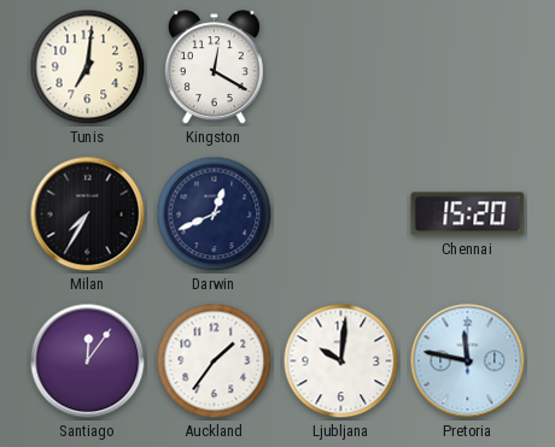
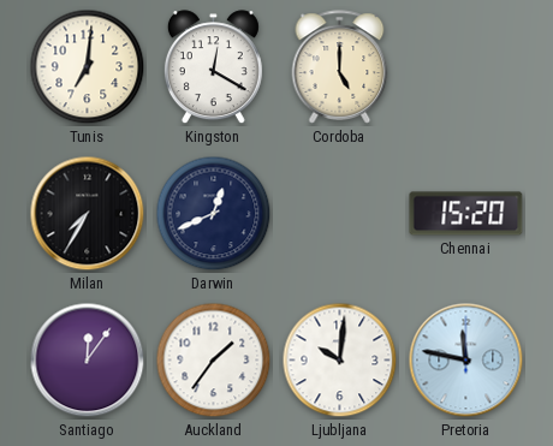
Cordoba: none -> 5:00 (340, 67)
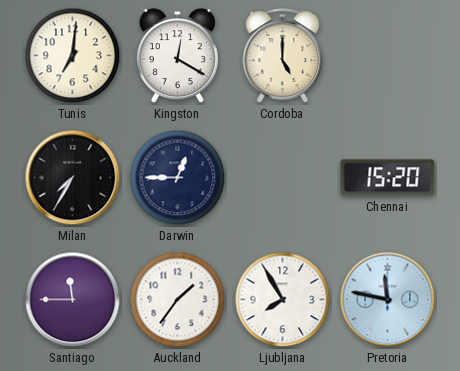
Darwin: 12:41 -> 12:45 (178, 178)
Santiago: 12:06 -> 11:45 (73, 300)
Ljubljana: 10:01 -> 7:55 (283, 300)
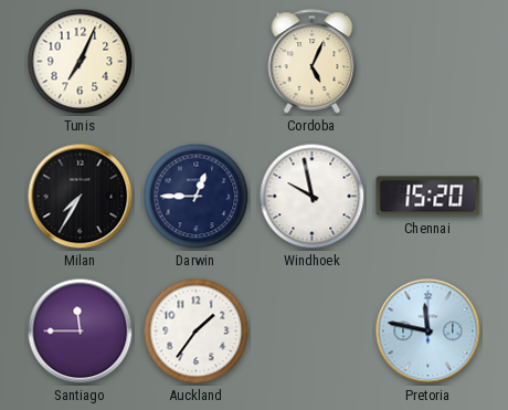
Tunis: 7:01 -> 7:04 (81, 62)
Kingston: 12:20 -> none (177, 56)
Cordoba: 5:00 -> 5:04 (313, 62)
Windhoek: none -> 9:58 (313, 197)
Ljubljana: 7:55 -> none (283, 300)
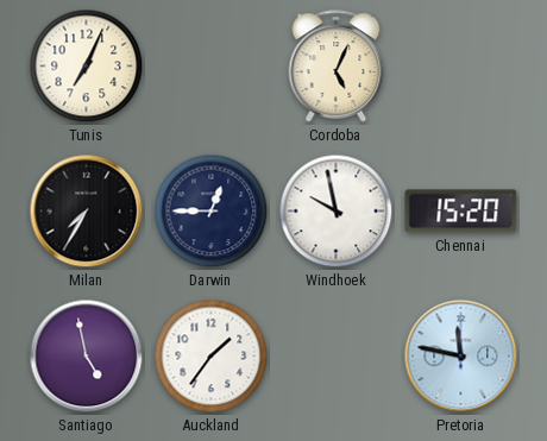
Santiago: 11:45 -> 4:58 (87, 357)
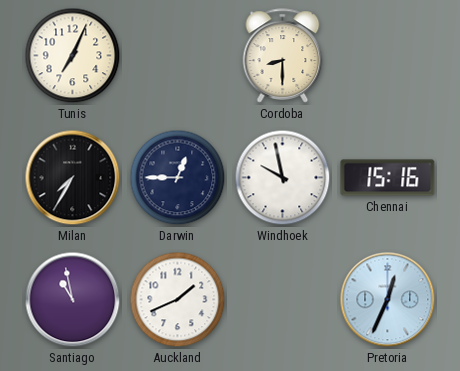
Cordoba: 5:04 -> 8:30 (283, 56)
Chennai: 15:20 -> 15:16 (388, 178)
Santiago: 4:58 -> 10:58 (73, 300)
Auckland: 1:36 -> 1:41 (178, 300)
Pretoria: 11:47 -> 12:34 (388, 300)
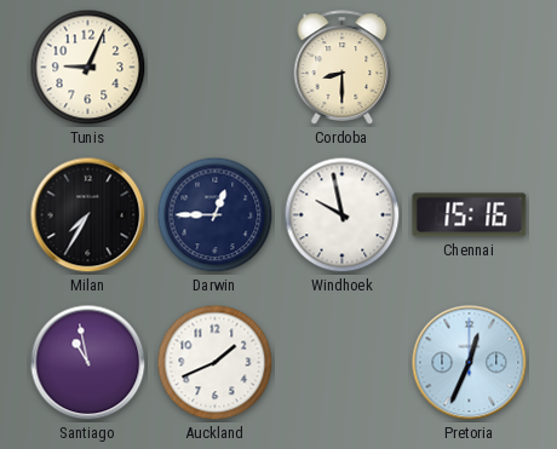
Tunis: 7:04 -> 9:04 (88, 68)
